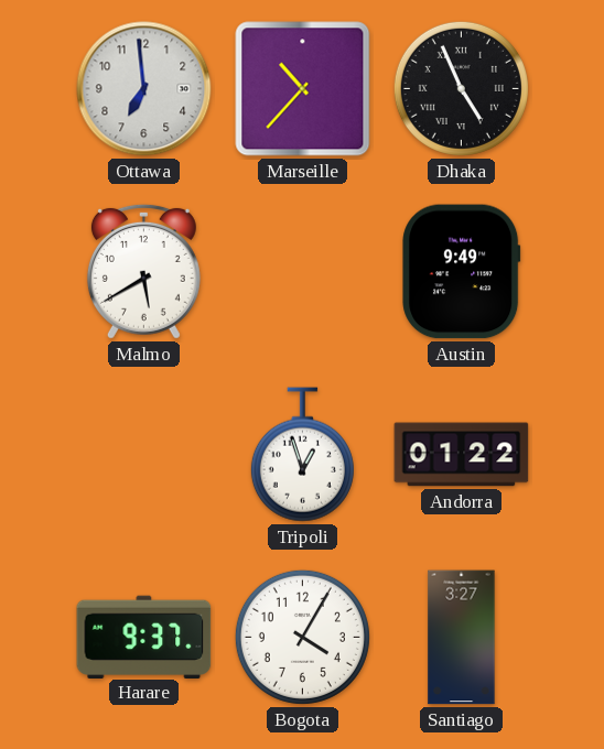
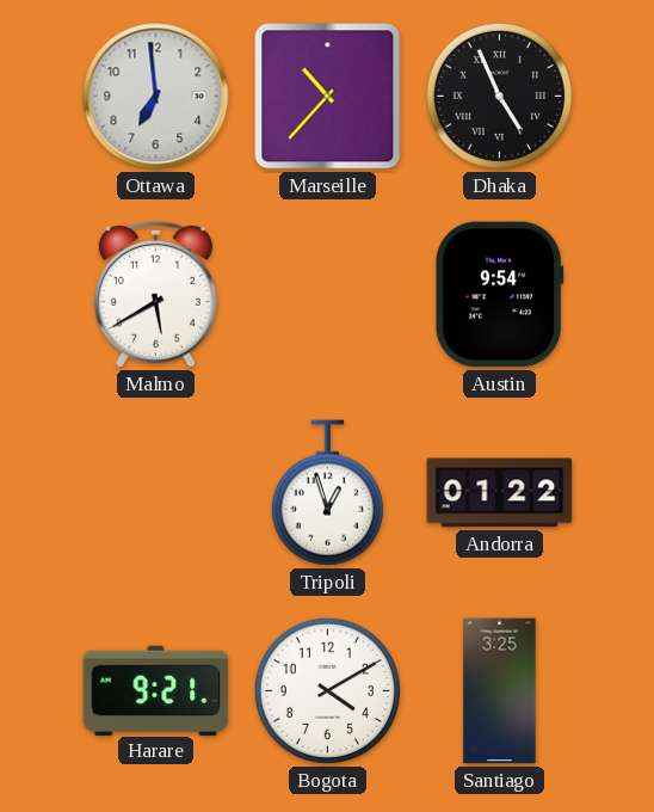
Austin: 9:49 -> 9:54 (500, 295)
Harare: 9:37 -> 9:21 (156, 690)
Bogota: 4:05 -> 4:10 (327, 690)
Santiago: 3:27 -> 3:25 (500, 691)
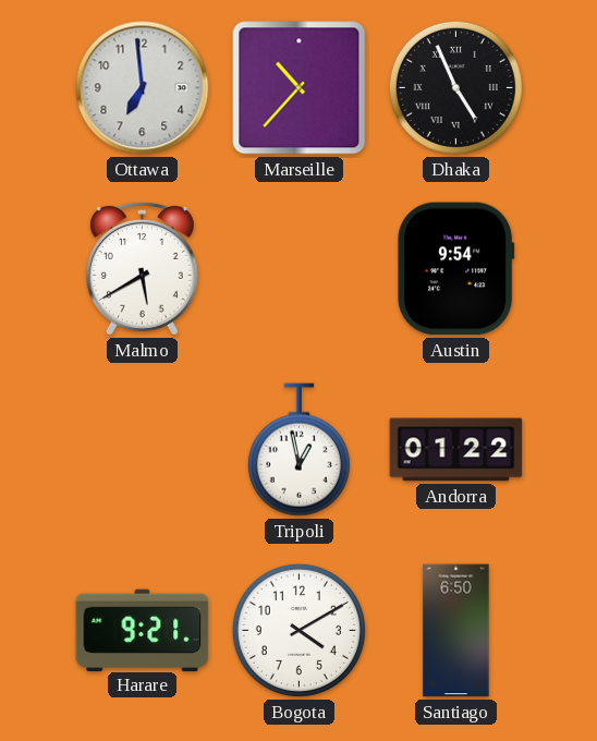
Tripoli: 12:57 -> 12:58 (298, 450)
Santiago: 3:25 -> 6:50 (456, 631)
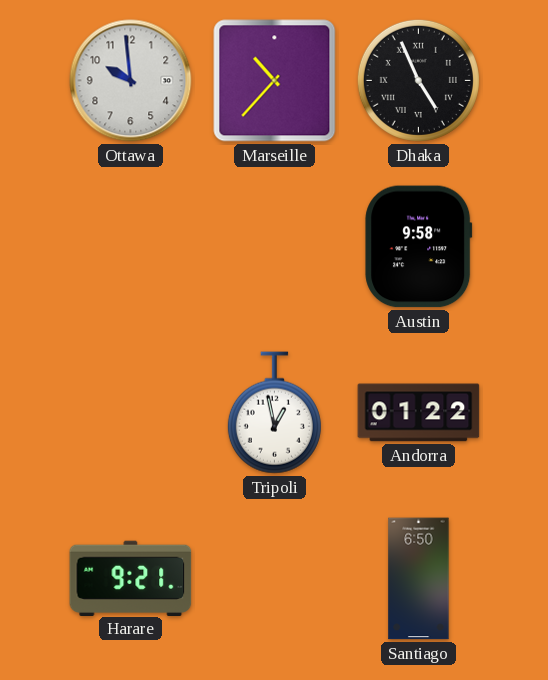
Ottawa: 6:59 -> 9:59 (131, 81)
Malmo: 5:40 -> none (142, 268)
Austin: 9:54 -> 9:58 (419, 247)
Bogota: 4:10 -> none (298, 630)
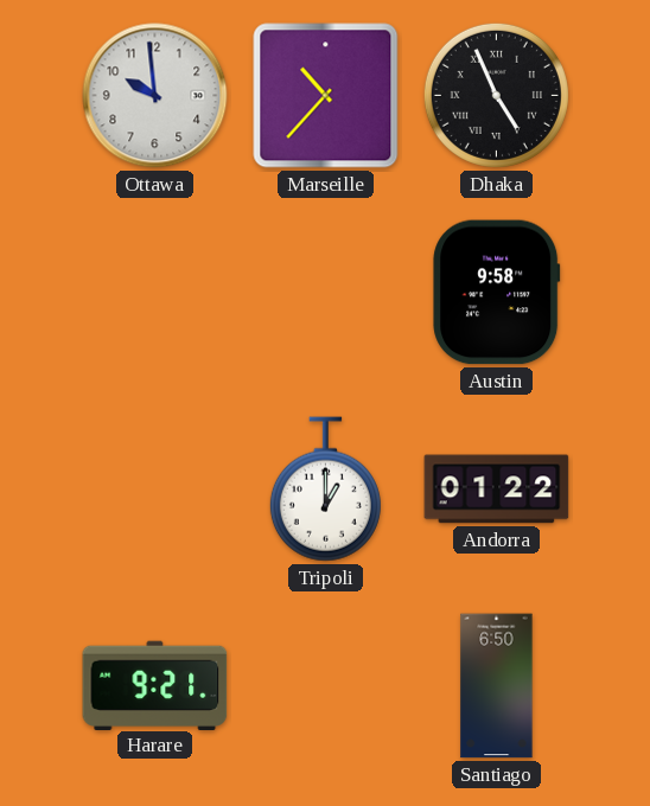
Tripoli: 12:58 -> 1:00 (325, 490)
